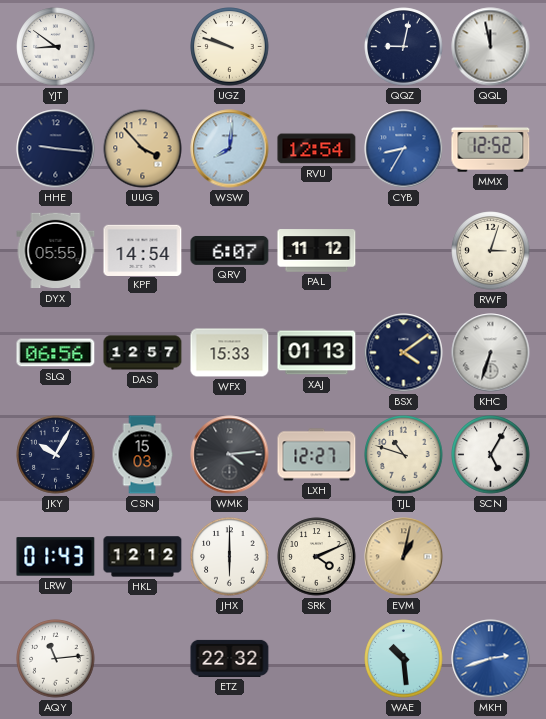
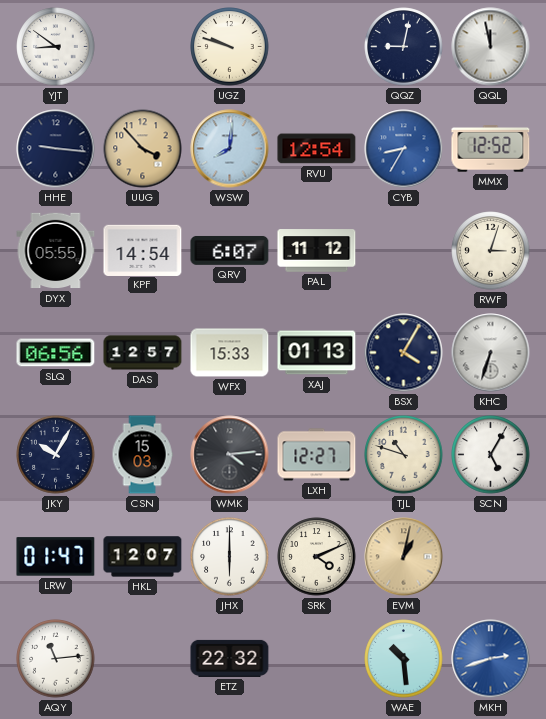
BSX: 4:09 -> 4:05 (404, 353)
LRW: 01:43 -> 01:47 (56, 557)
HKL: 12:12 -> 12:07 (143, 557)
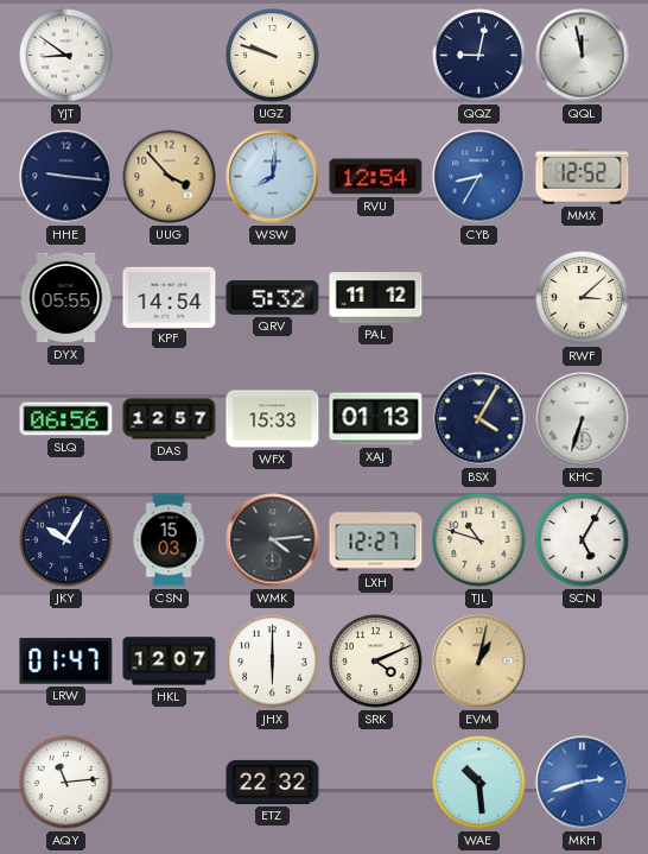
QRV: 6:07 -> 5:32 (273, 297)
RWF: 3:03 -> 3:08 (583, 298)
